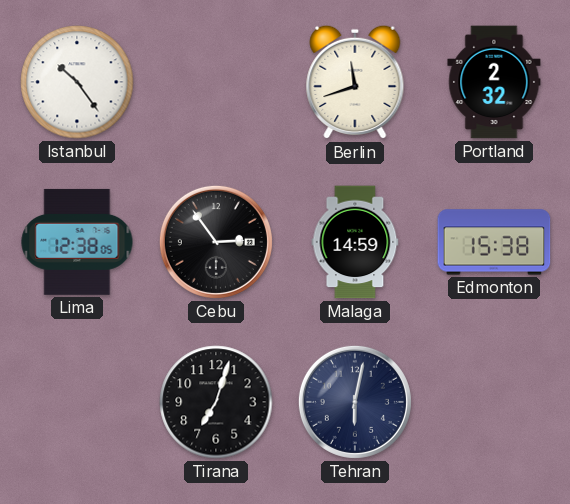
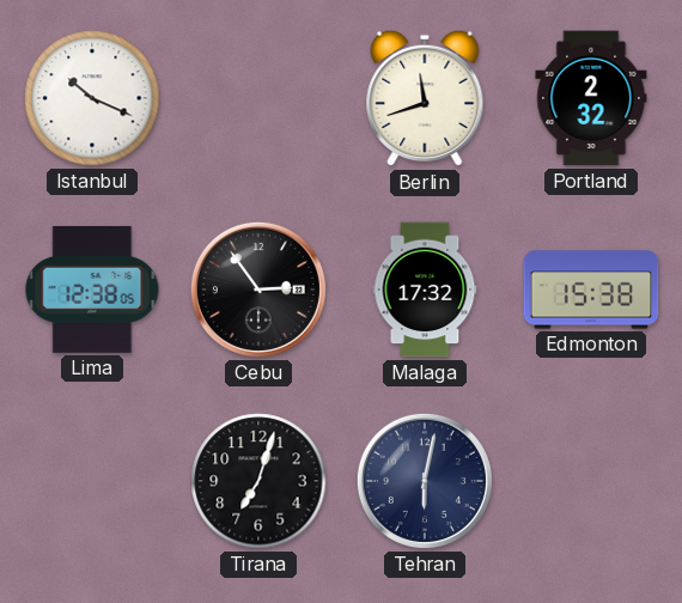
Istanbul: 10:24 -> 10:19 (92, 98)
Malaga: 14:59 -> 17:32 (425, 290)
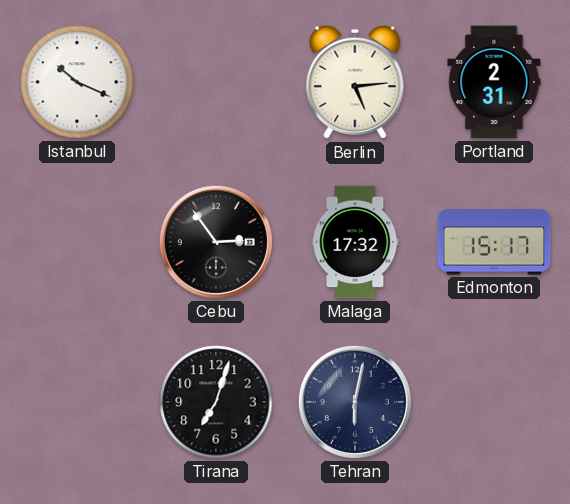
Berlin: 11:42 -> 5:14 (355, 82)
Portland: 2:32 -> 2:31 (494, 82)
Lima: 12:38 -> none (92, 290)
Edmonton: 15:38 -> 15:17 (494, 242)
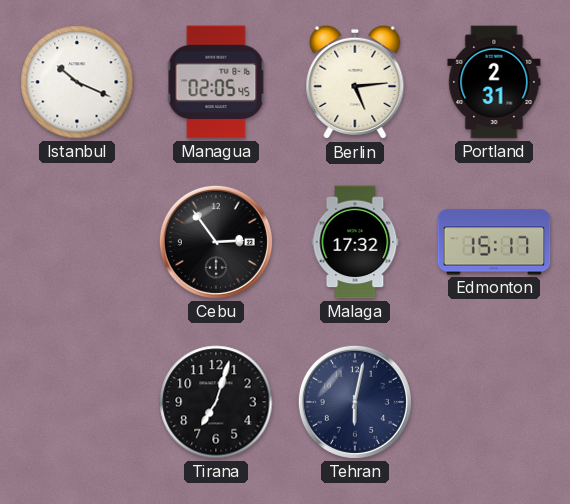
Managua: none -> 02:05 (216, 82)
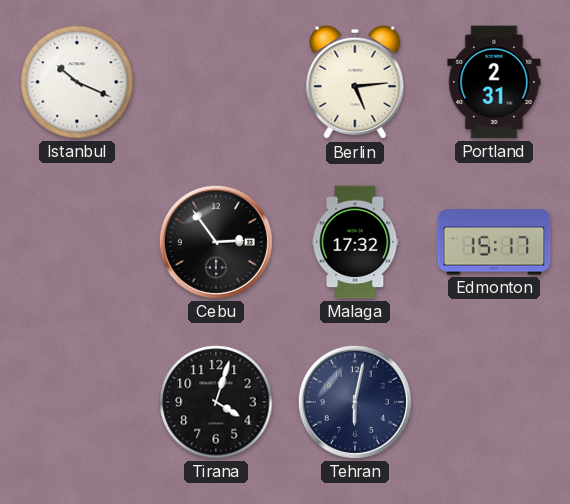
Managua: 02:05 -> none (216, 82)
Tirana: 7:03 -> 4:03 (216, 402)
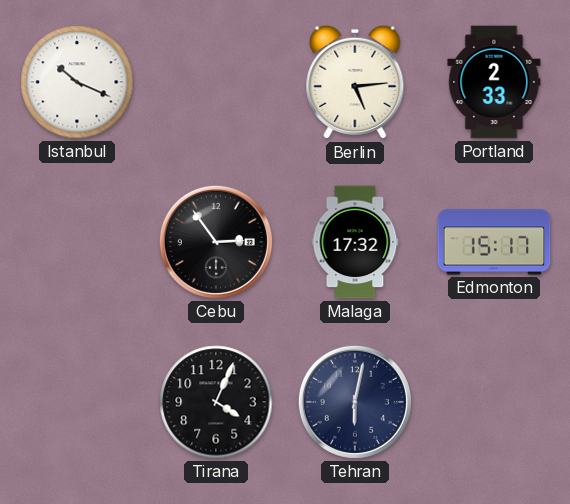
Portland: 2:31 -> 2:33 (494, 82)
Tirana: 4:03 -> 4:04 (216, 402)
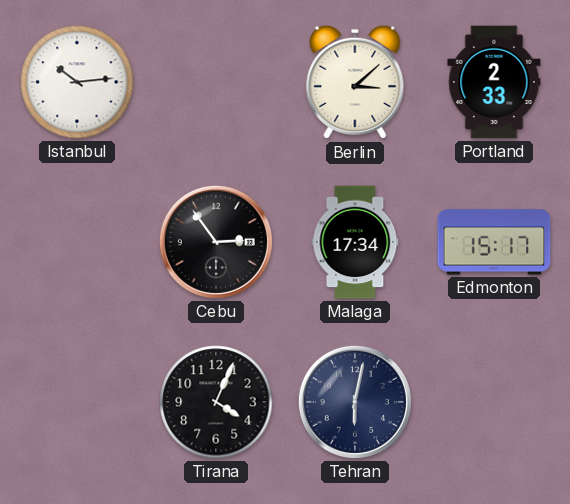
Istanbul: 10:19 -> 10:14 (77, 82)
Berlin: 5:14 -> 3:08 (355, 82)
Malaga: 17:32 -> 17:34 (355, 242)
